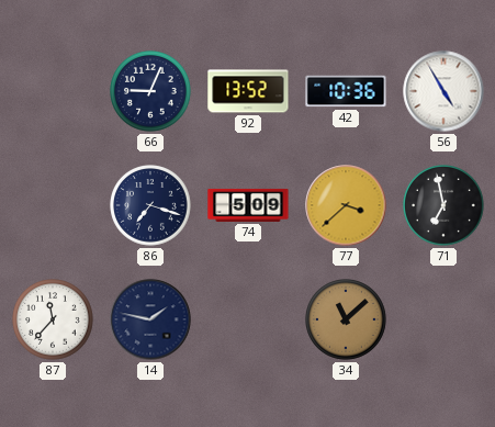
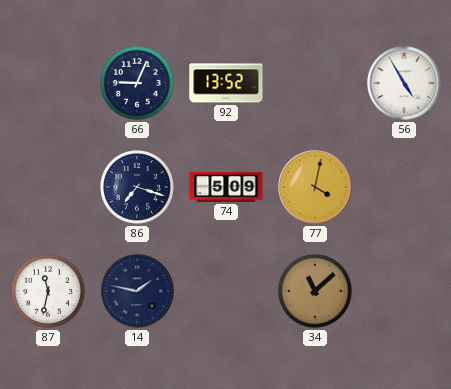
42: 10:36 -> none (346, 91)
77: 3:38 -> 4:02 (315, 187)
71: 6:58 -> none (443, 205)
87: 11:37 -> 11:32 (48, 291)
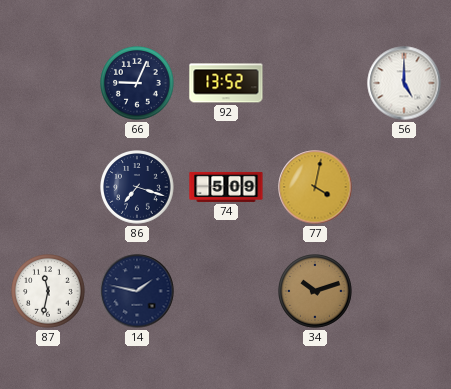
56: 4:55 -> 5:00 (404, 83)
34: 11:08 -> 10:12 (315, 291)
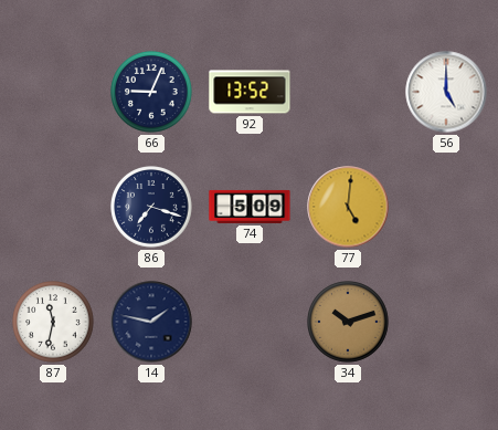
77: 4:02 -> 5:01 (348, 207)
